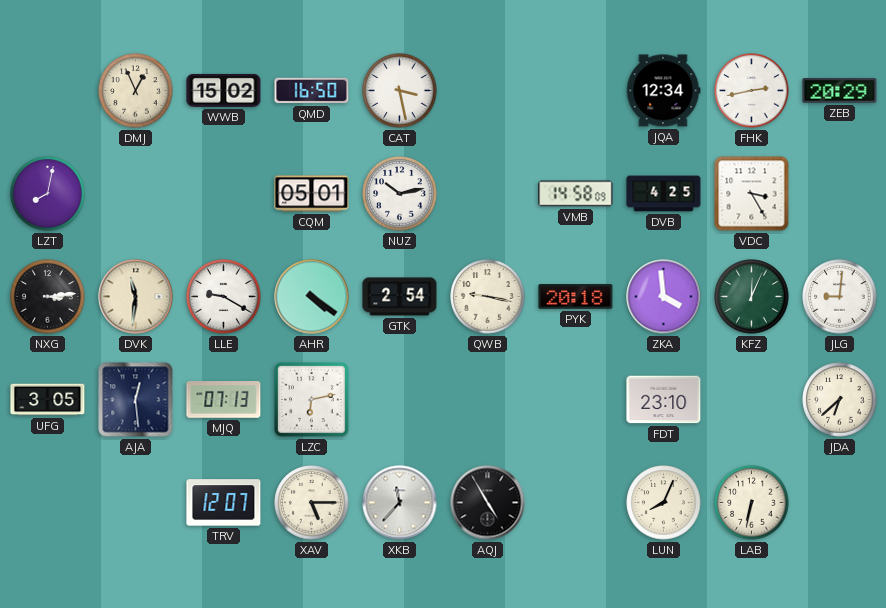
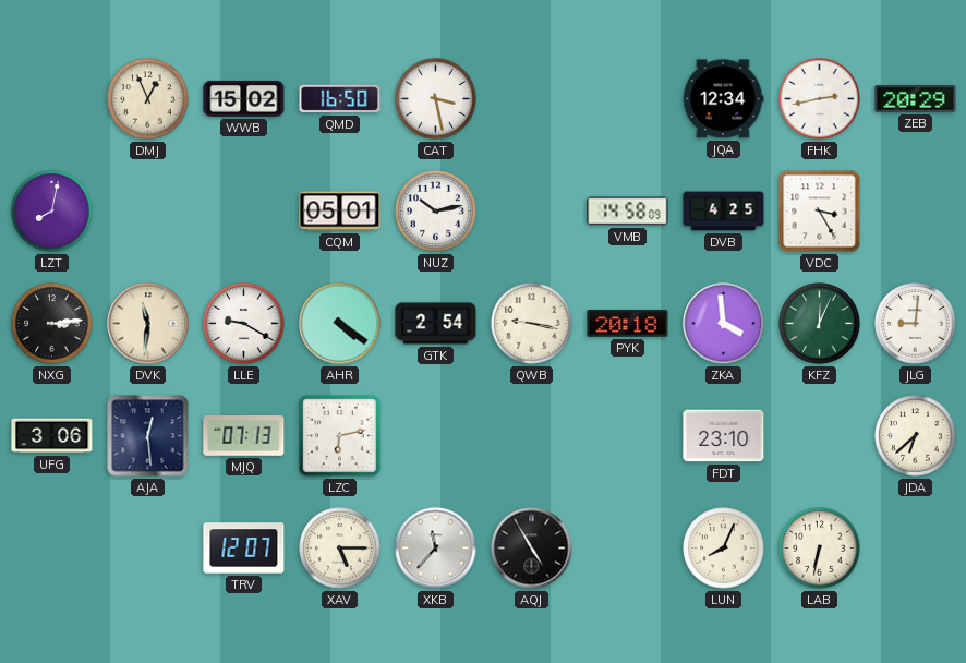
UFG: 3:05 -> 3:06 (52, 436)
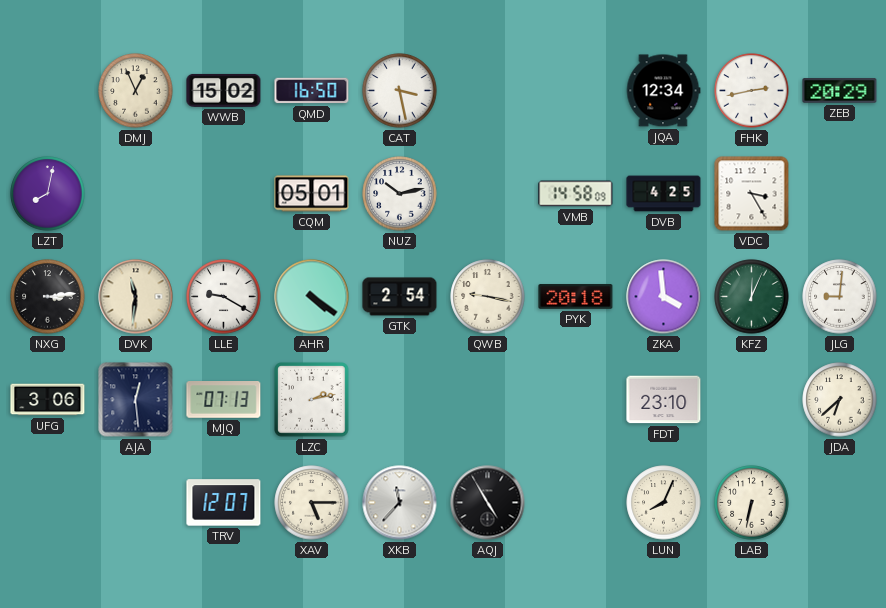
LZC: 6:13 -> 2:13 (312, 400)
